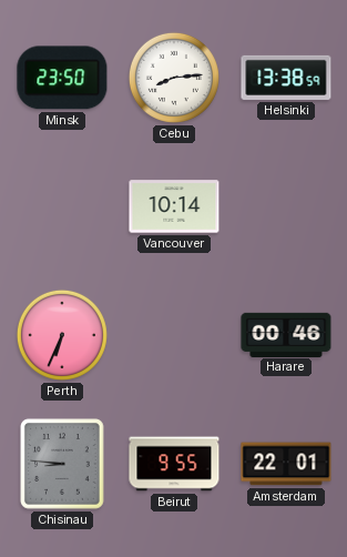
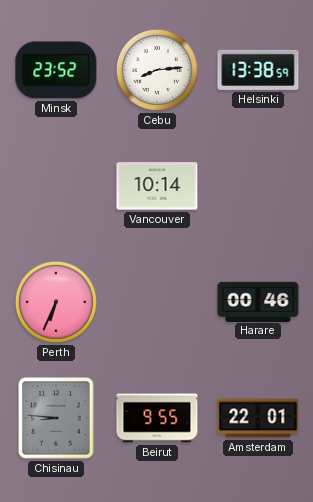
Minsk: 23:50 -> 23:52 (56, 70)
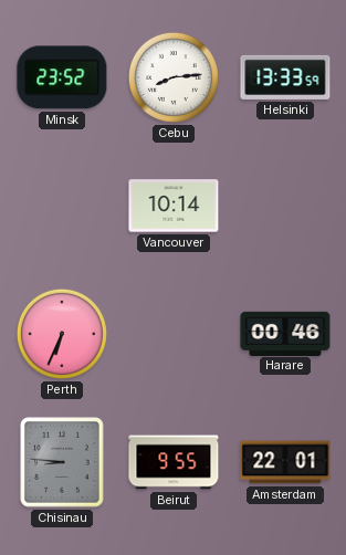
Helsinki: 13:38 -> 13:33 (285, 77)
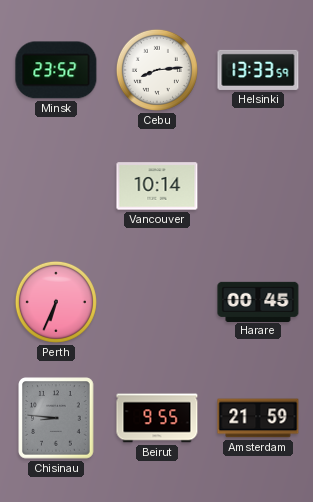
Harare: 00:46 -> 00:45 (258, 301)
Amsterdam: 22:01 -> 21:59 (258, 418)
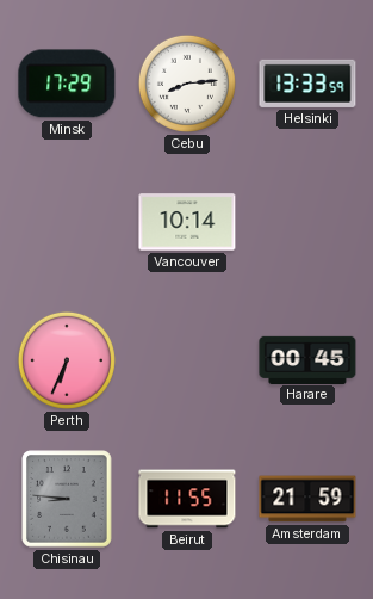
Minsk: 23:52 -> 17:29 (67, 84)
Beirut: 9:55 -> 11:55 (187, 499)
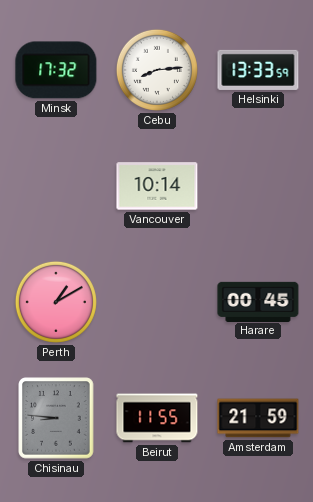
Minsk: 17:29 -> 17:32 (56, 70)
Perth: 6:34 -> 1:10 (56, 302)
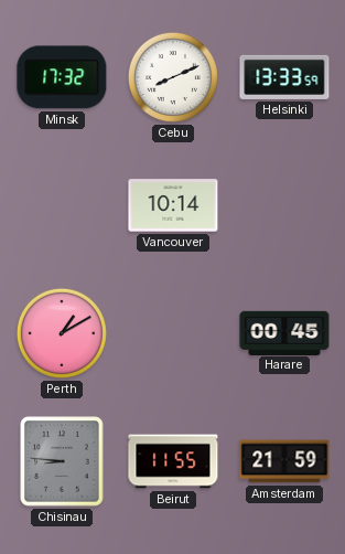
Cebu: 8:14 -> 8:11 (173, 77)
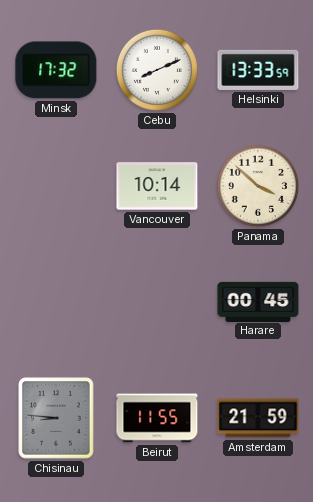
Panama: none -> 3:52 (258, 186)
Perth: 1:10 -> none (62, 333)
